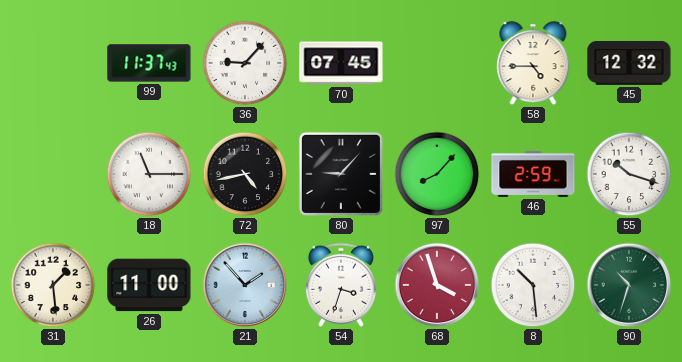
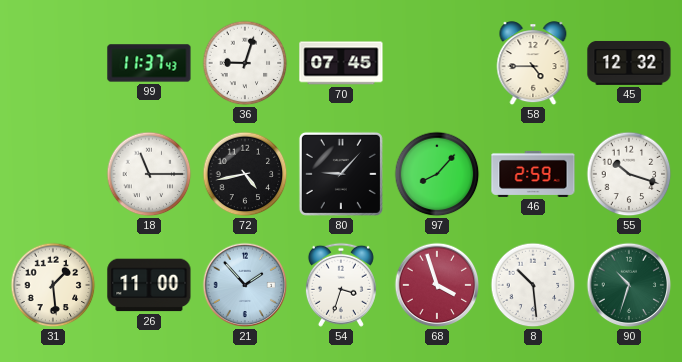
36: 9:07 -> 9:03 (245, 63)
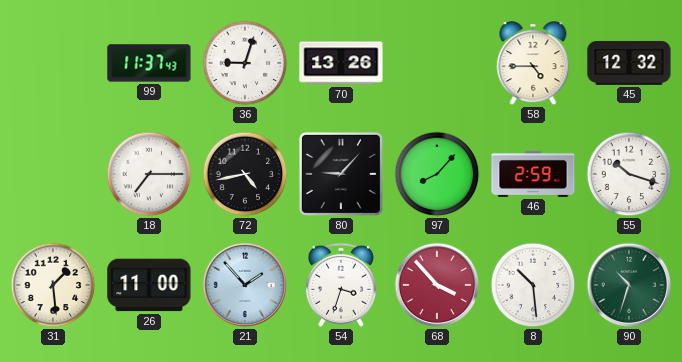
70: 07:45 -> 13:26 (341, 63)
18: 11:15 -> 7:15 (149, 174)
68: 3:57 -> 3:53 (437, 285)
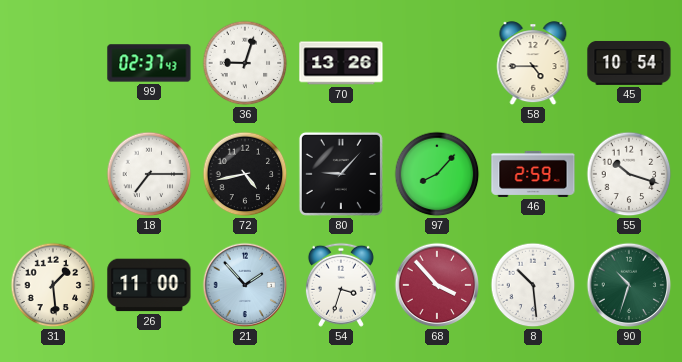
99: 11:37 -> 02:37 (149, 63)
45: 12:32 -> 10:54 (629, 63)
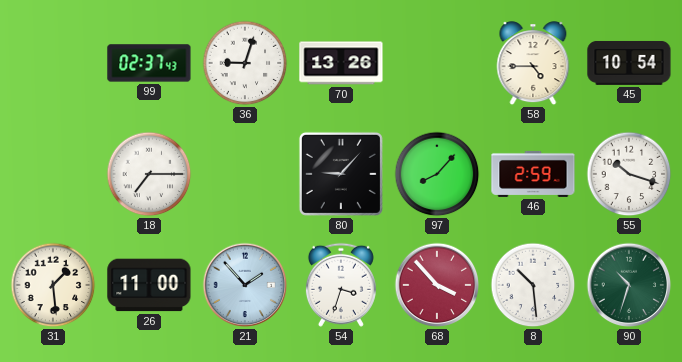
72: 4:43 -> none (245, 174)
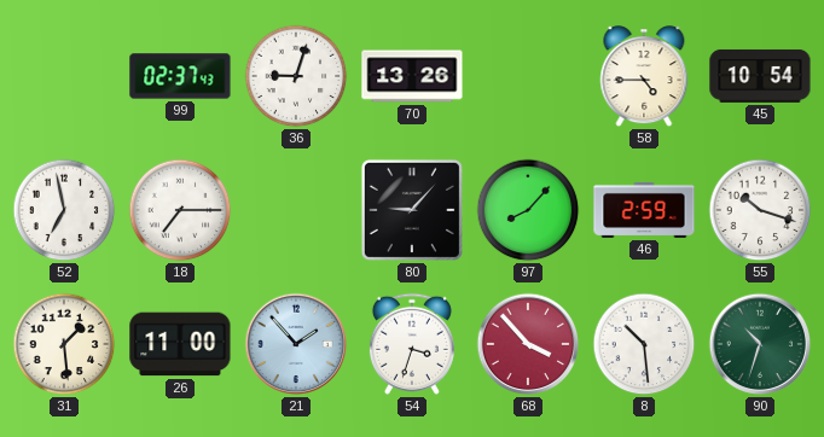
52: none -> 6:58 (64, 210)
